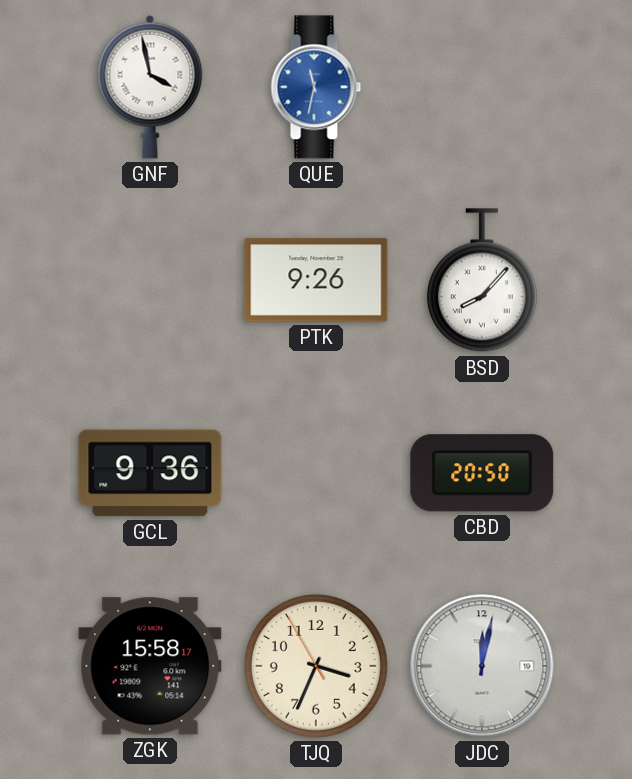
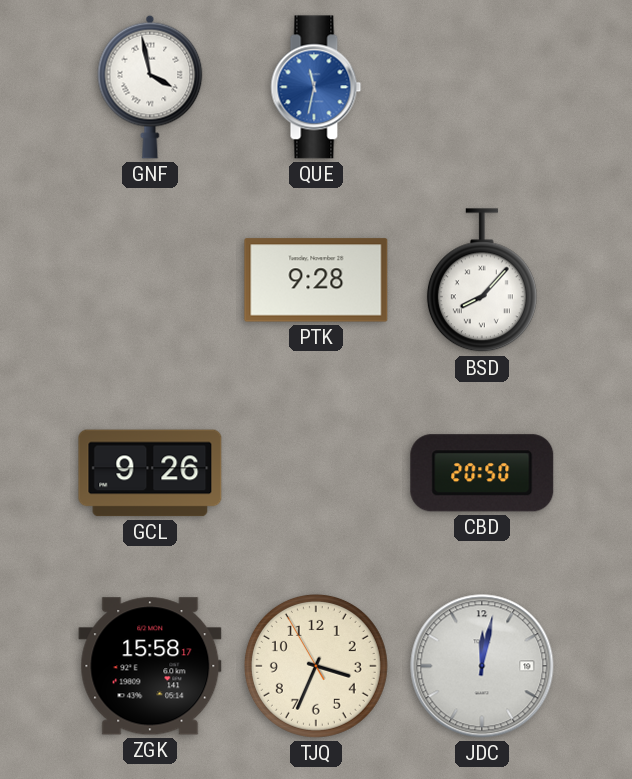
PTK: 9:26 -> 9:28 (316, 280)
GCL: 9:36 -> 9:26 (150, 473)
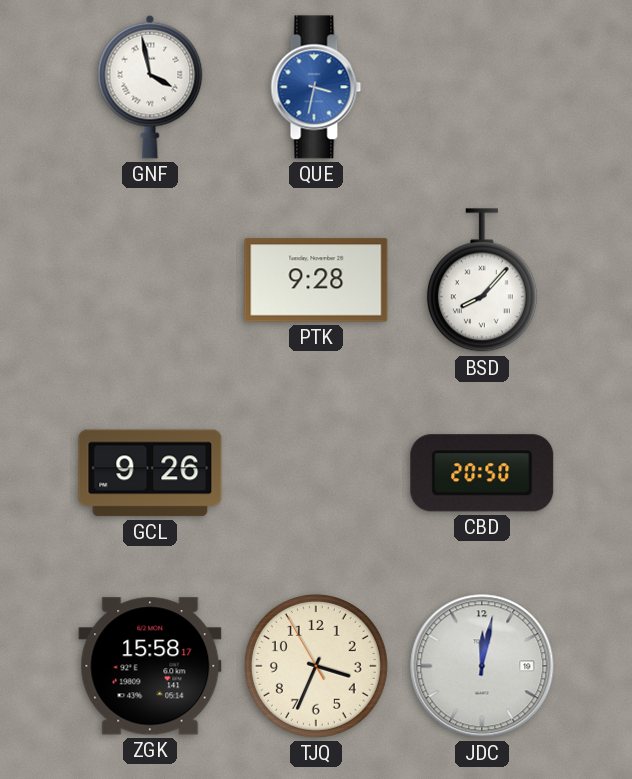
QUE: 11:32 -> 3:32 (316, 87)
